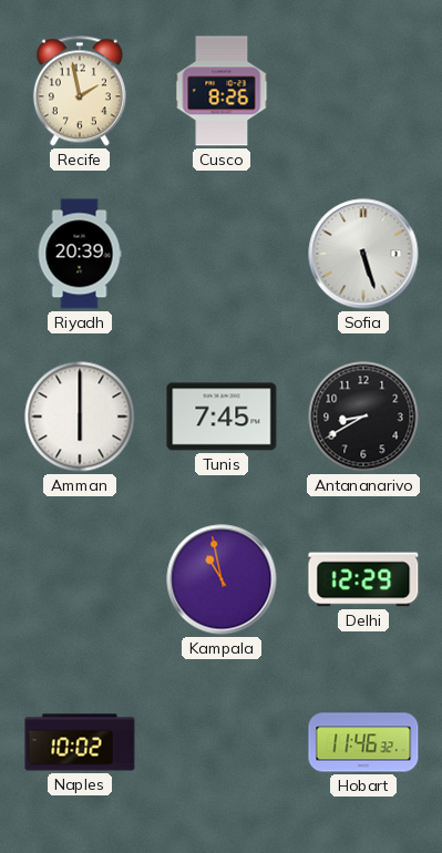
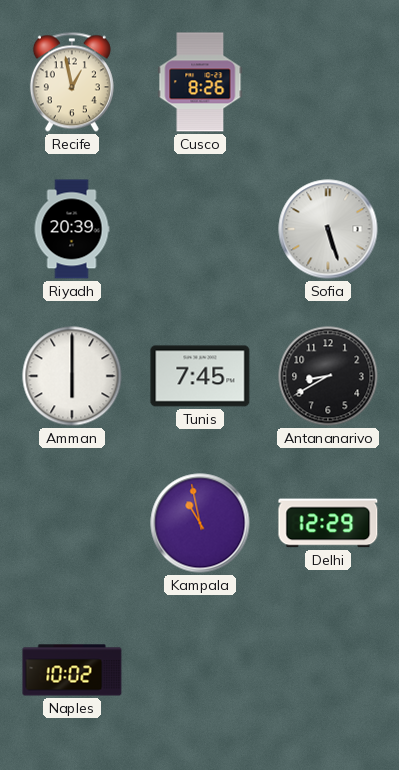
Recife: 1:58 -> 12:58 (72, 82)
Hobart: 11:46 -> none (363, 742)
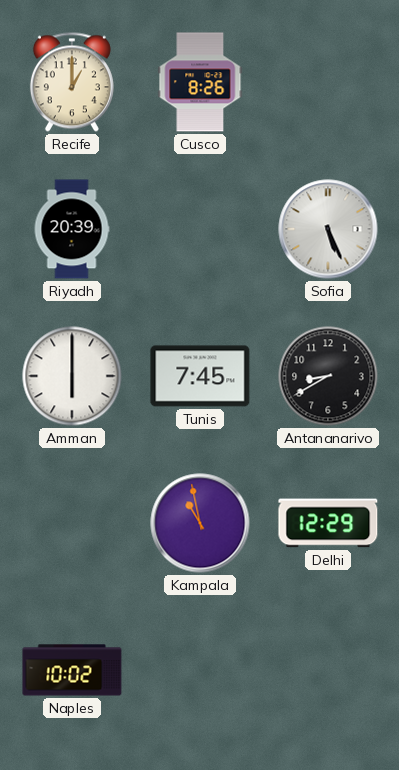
Recife: 12:58 -> 1:00 (72, 82)
Sofia: 5:27 -> 5:26 (328, 229)
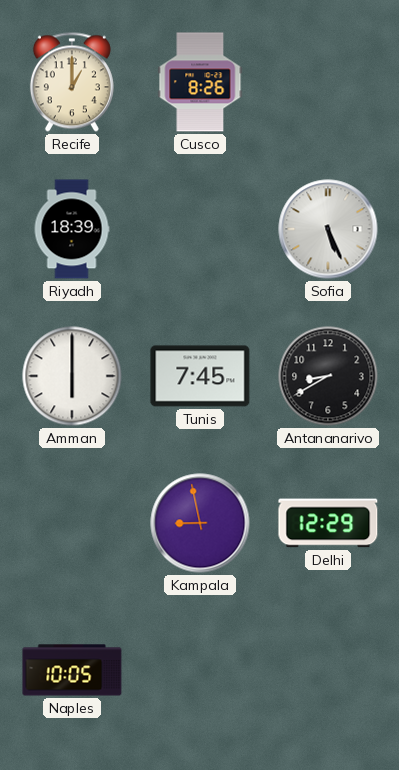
Riyadh: 20:39 -> 18:39 (72, 229)
Kampala: 10:58 -> 8:58 (200, 523)
Naples: 10:02 -> 10:05 (72, 670)
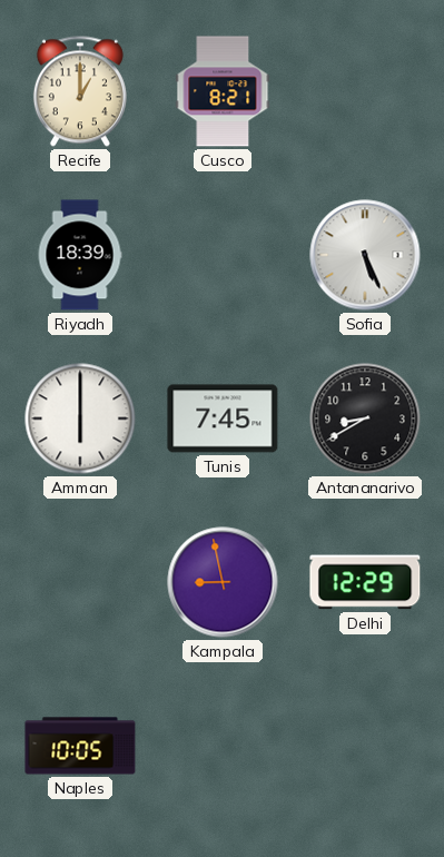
Cusco: 8:26 -> 8:21 (223, 91)
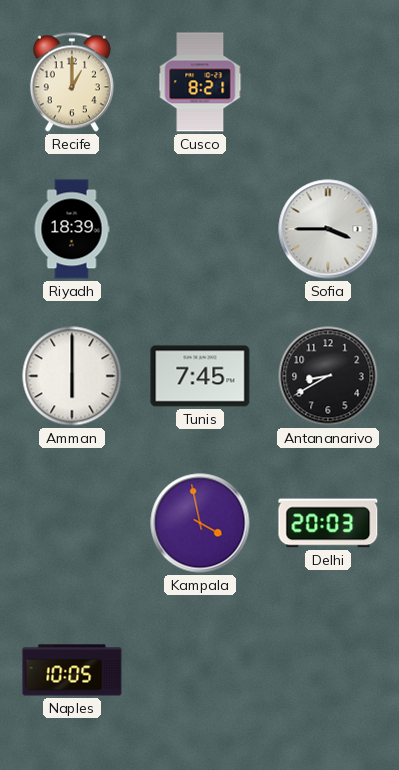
Sofia: 5:26 -> 3:45 (328, 229)
Kampala: 8:58 -> 3:58 (200, 523)
Delhi: 12:29 -> 20:03 (328, 523)
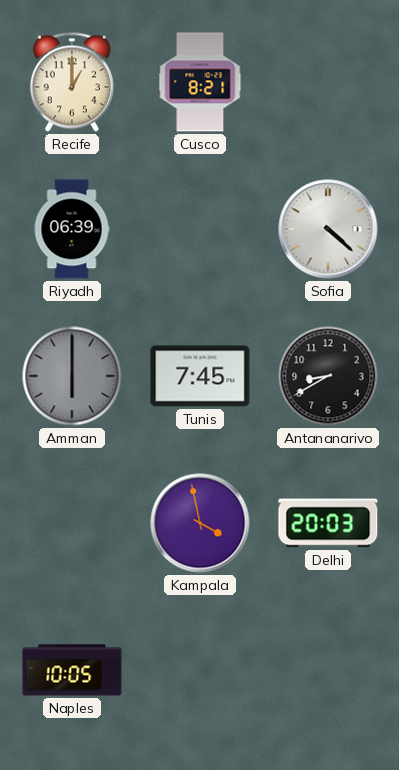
Riyadh: 18:39 -> 06:39 (72, 229)
Sofia: 3:45 -> 4:22 (328, 229)
Amman dial: white -> grey (72, 376)
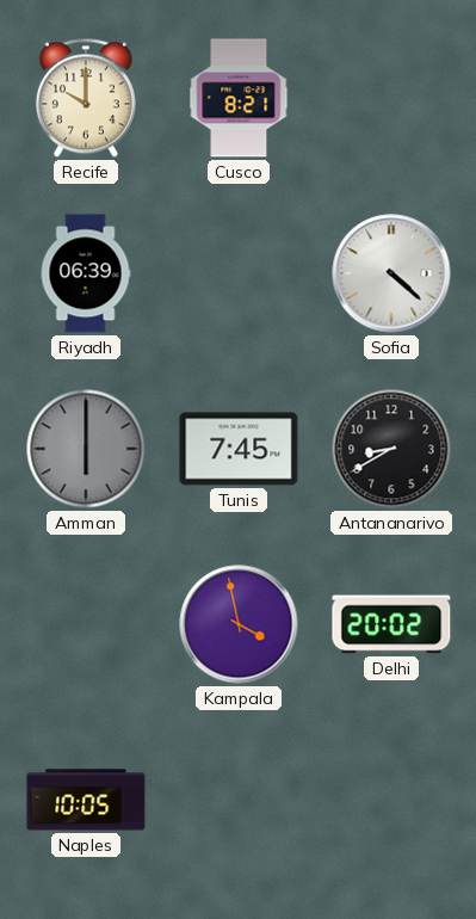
Recife: 1:00 -> 10:00 (86, 98)
Delhi: 20:03 -> 20:02 (391, 624)
